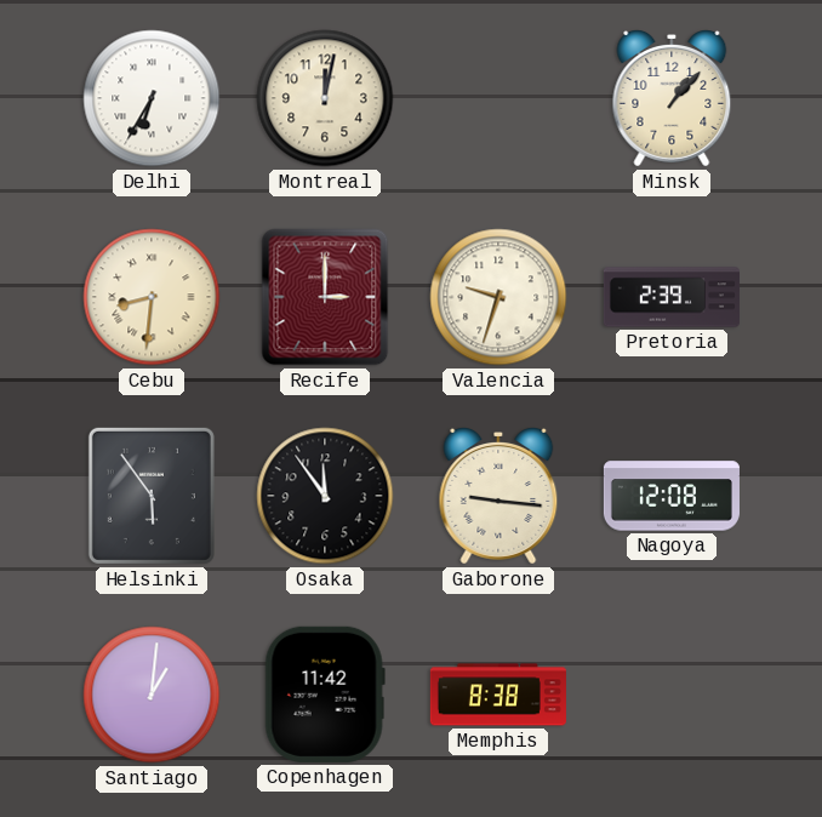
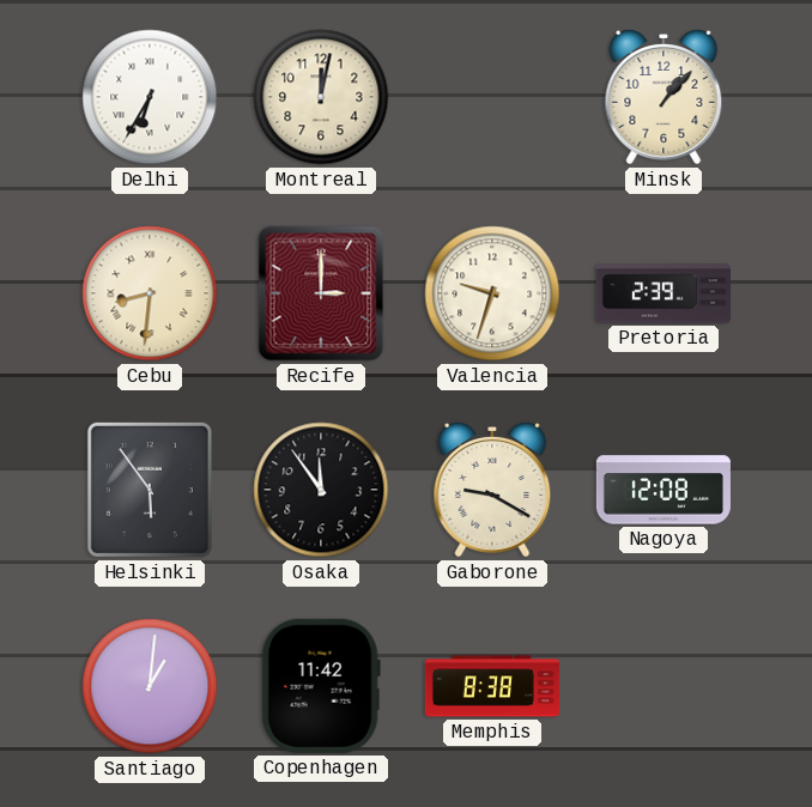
Gaborone: 9:16 -> 9:20 (492, 491)
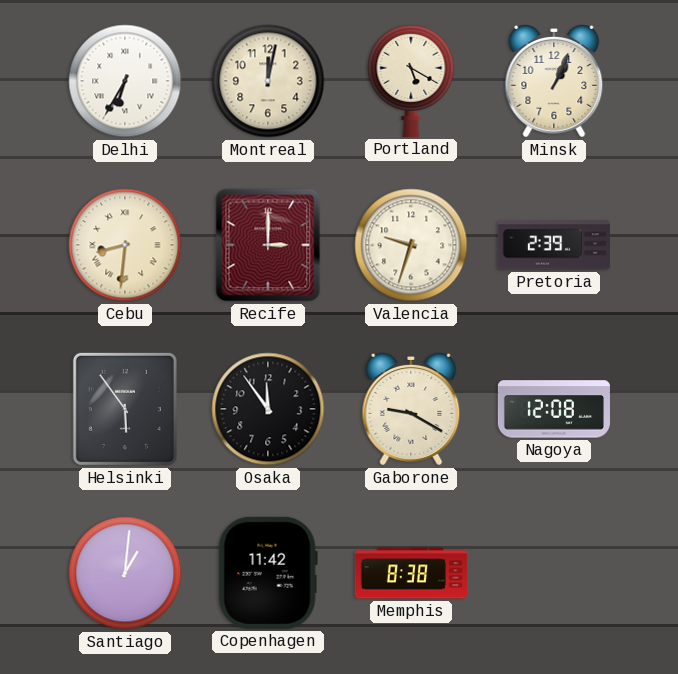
Portland: none -> 5:20 (411, 80)
Minsk: 1:07 -> 1:04 (554, 82)
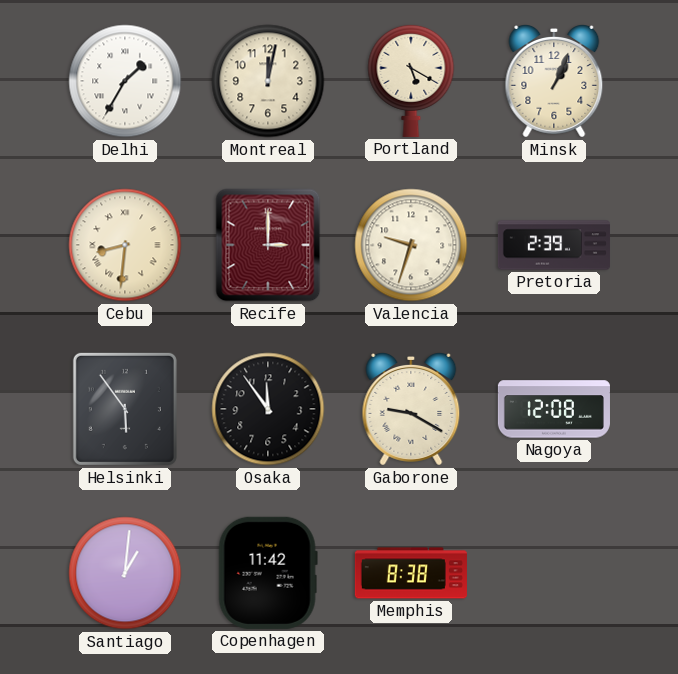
Delhi: 6:35 -> 1:35 (125, 81)
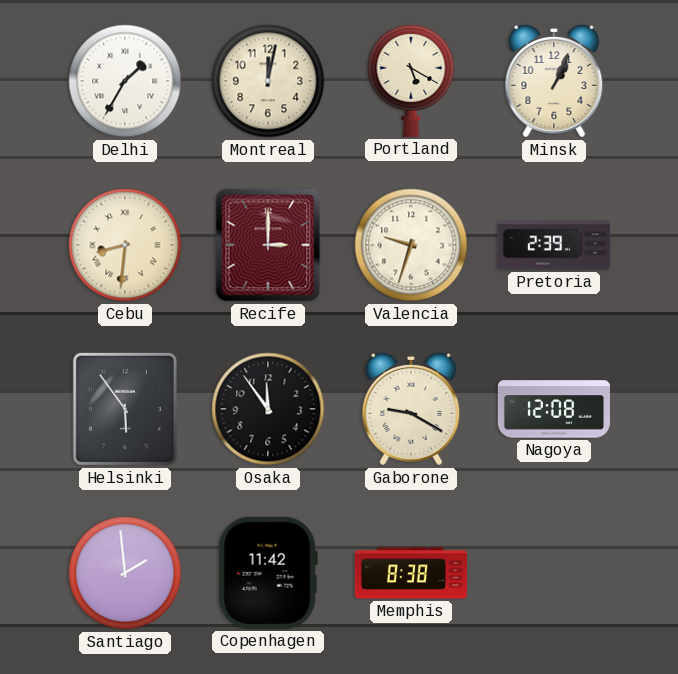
Santiago: 1:01 -> 1:59 (125, 573)
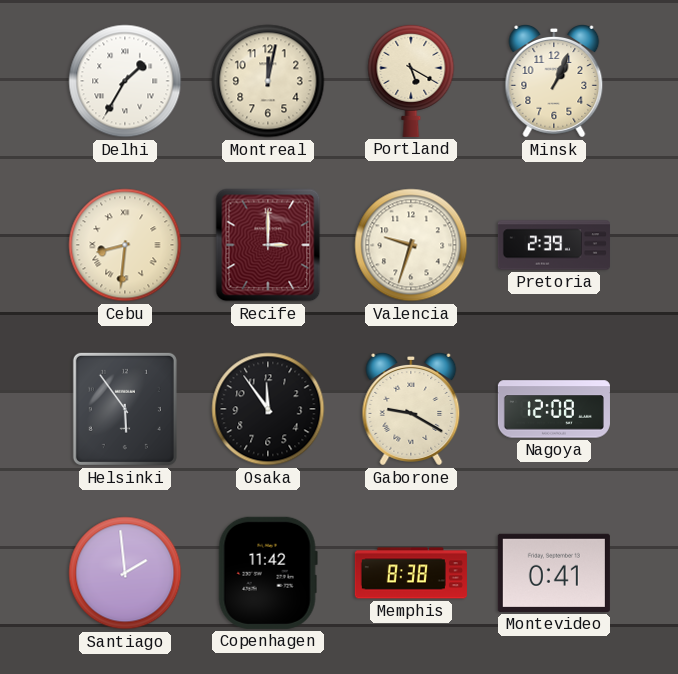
Montevideo: none -> 0:41 (554, 573)
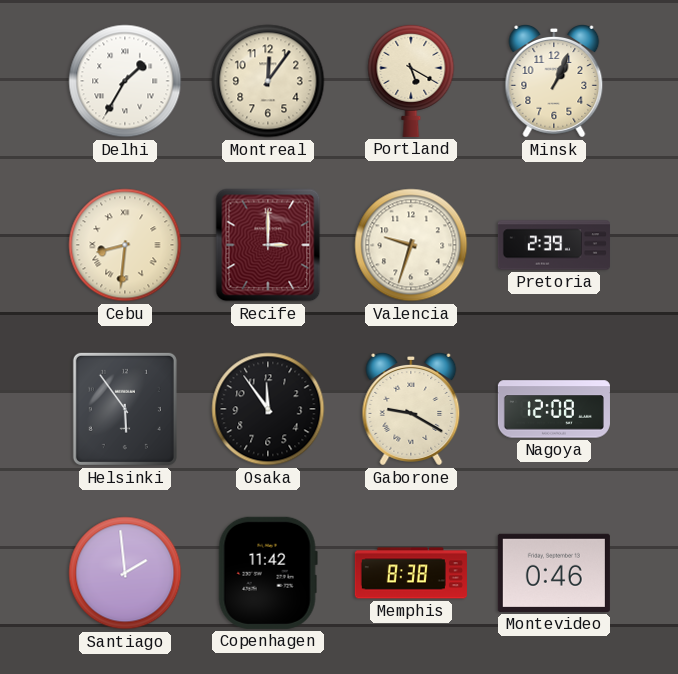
Montreal: 12:02 -> 12:06 (268, 81)
Montevideo: 0:41 -> 0:46 (554, 573)
